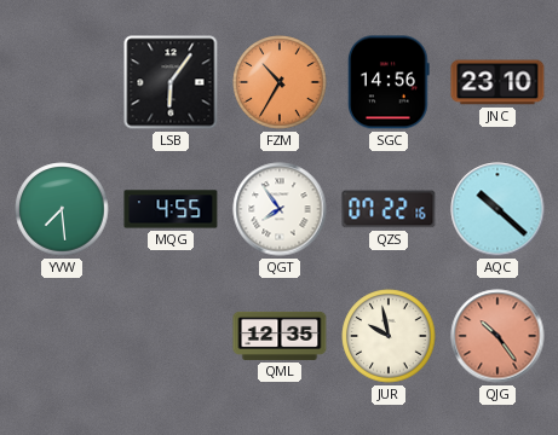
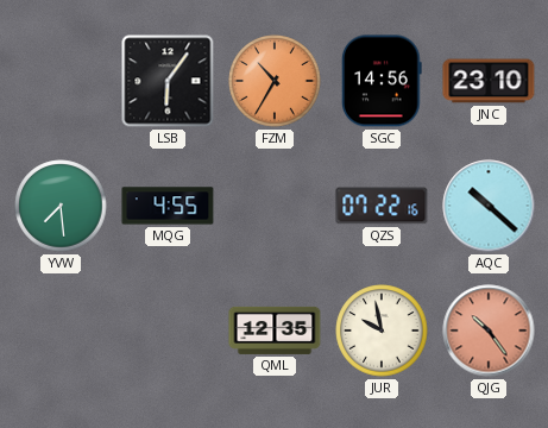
QGT: 7:54 -> none (280, 209)
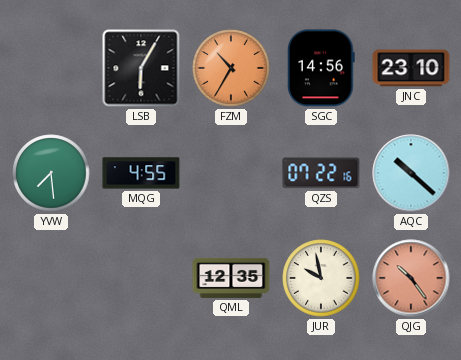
LSB: 6:06 -> 6:05 (141, 68)
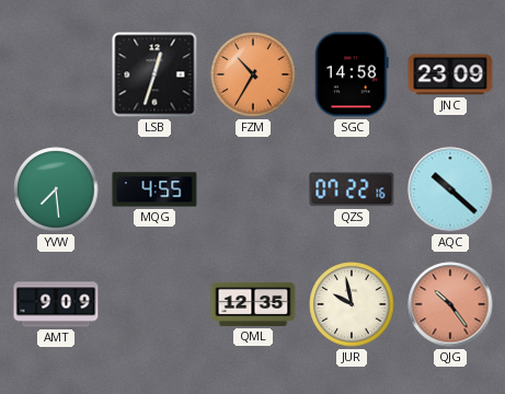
LSB: 6:05 -> 12:33 (154, 74)
SGC: 14:56 -> 14:58 (353, 74)
JNC: 23:10 -> 23:09 (450, 74)
AMT: none -> 9:09 (56, 304)
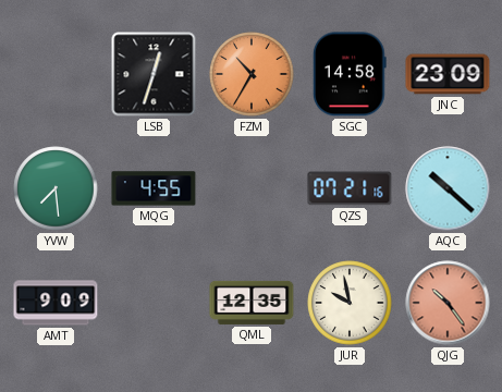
QZS: 07:22 -> 07:21 (350, 188)
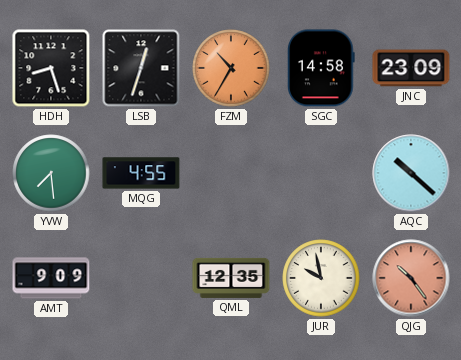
HDH: none -> 8:27 (51, 68)
QZS: 07:21 -> none (350, 188)
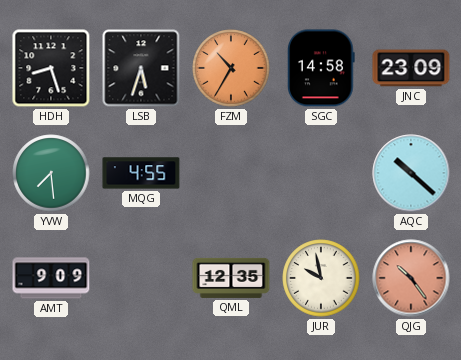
LSB: 12:33 -> 5:33 (141, 68)
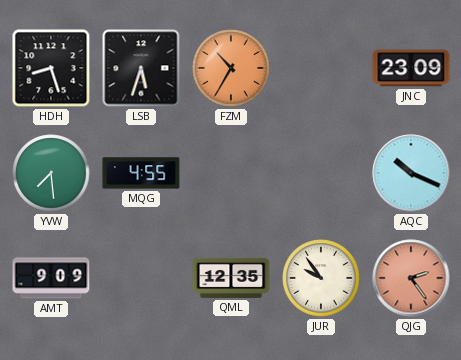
SGC: 14:58 -> none (322, 68)
AQC: 10:22 -> 10:19 (411, 173)
JUR: 9:58 -> 9:54 (321, 278)
QJG: 10:24 -> 2:24 (411, 278)
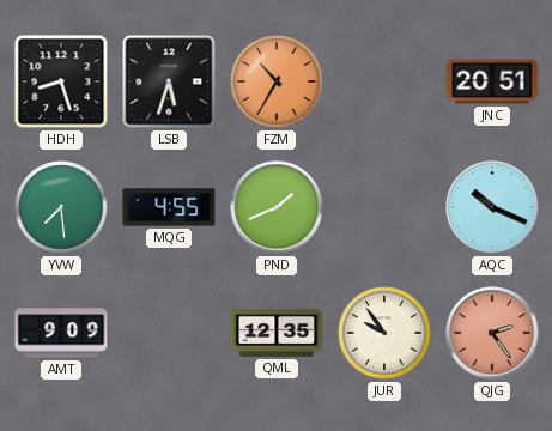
JNC: 23:09 -> 20:51 (492, 81)
PND: none -> 1:41 (277, 207)
